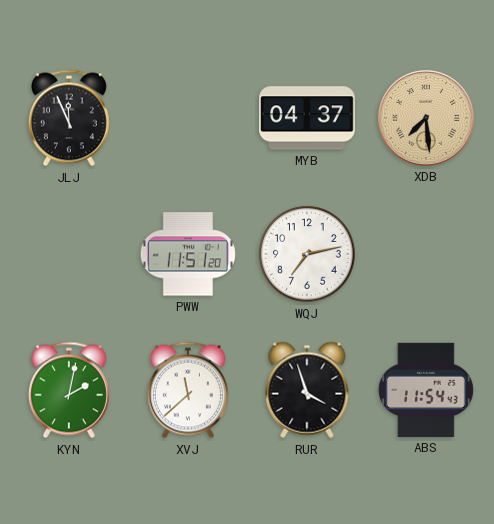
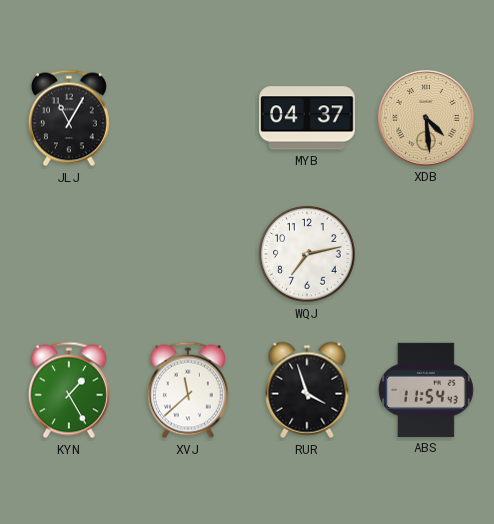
JLJ: 11:56 -> 11:05 (69, 118)
XDB: 7:29 -> 4:29 (426, 118)
PWW: 11:51 -> none (188, 254)
KYN: 2:02 -> 1:25 (69, 390)
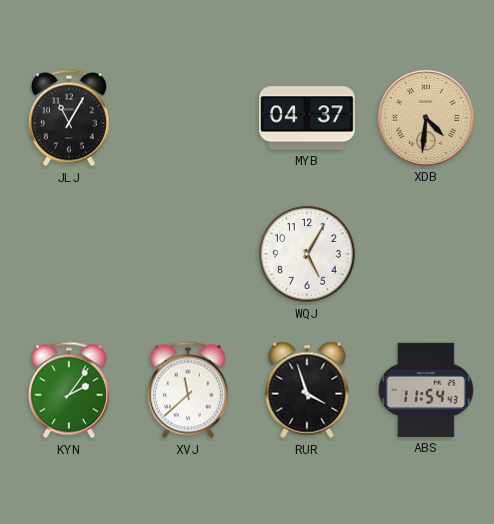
XDB: 4:29 -> 4:31 (426, 118)
WQJ: 7:13 -> 5:05 (307, 254)
KYN: 1:25 -> 2:06 (69, 390)
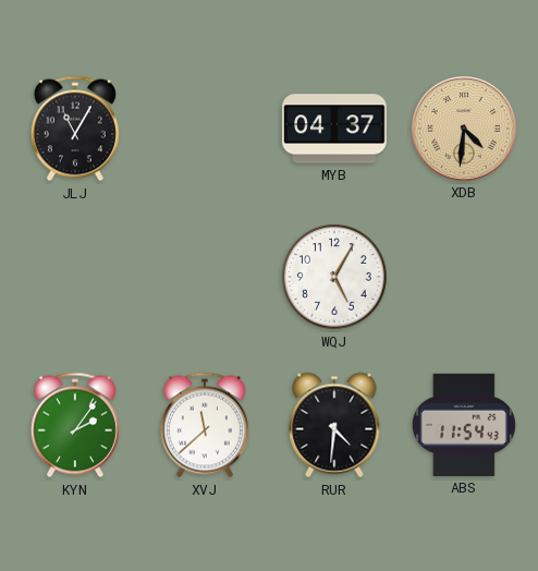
RUR: 3:57 -> 4:31 (334, 425)
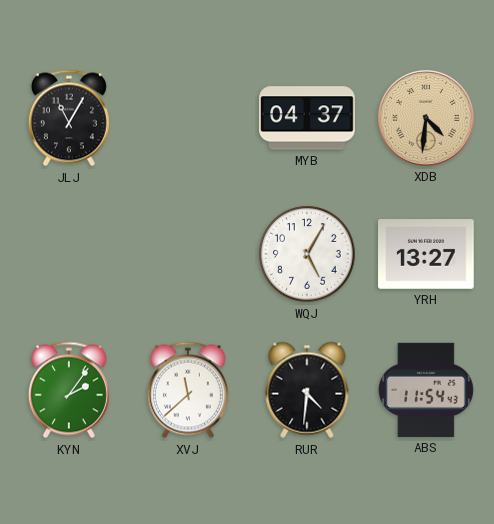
YRH: none -> 13:27 (426, 255)
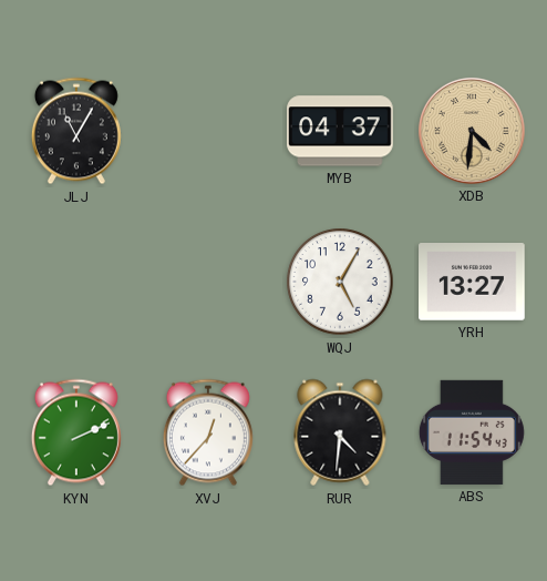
KYN: 2:06 -> 2:11 (76, 432)
XVJ: 11:38 -> 12:37 (208, 432)
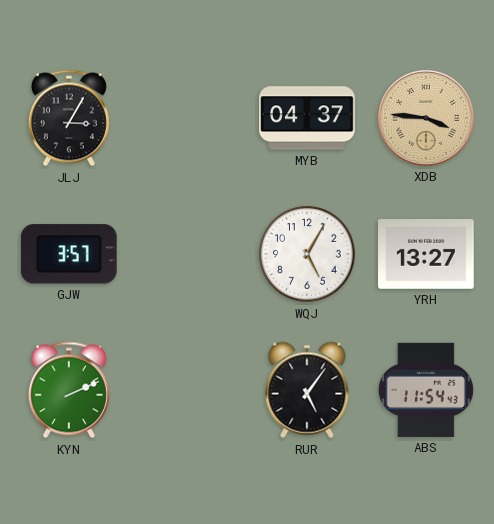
JLJ: 11:05 -> 3:05 (69, 118)
XDB: 4:31 -> 3:46 (426, 118)
GJW: none -> 3:57 (69, 254)
XVJ: 12:37 -> none (208, 432)
RUR: 4:31 -> 5:06 (307, 390)
